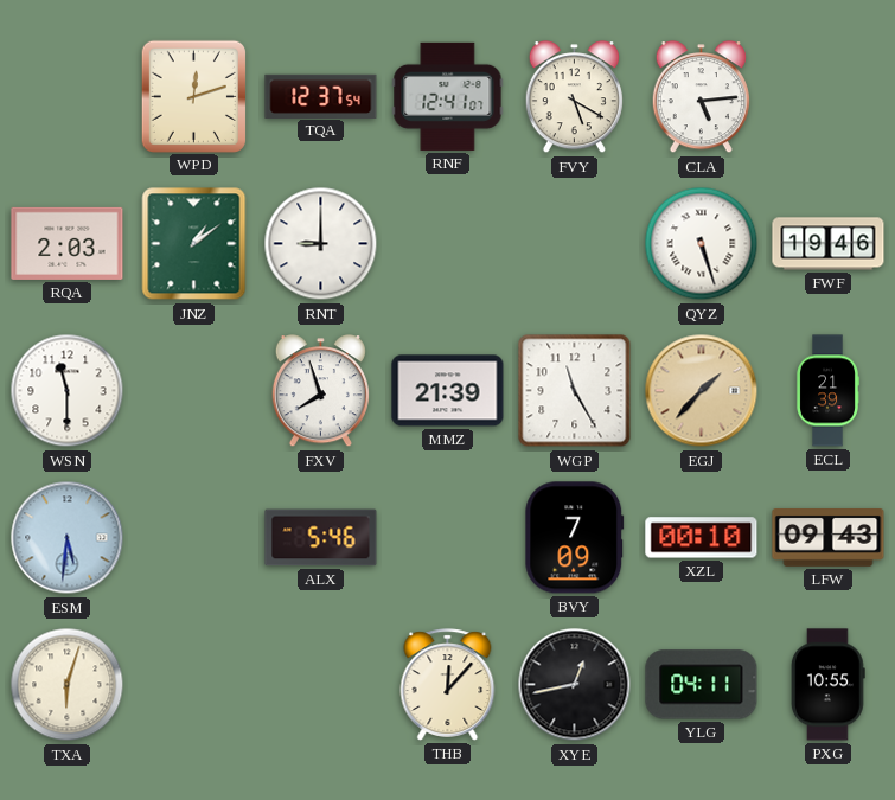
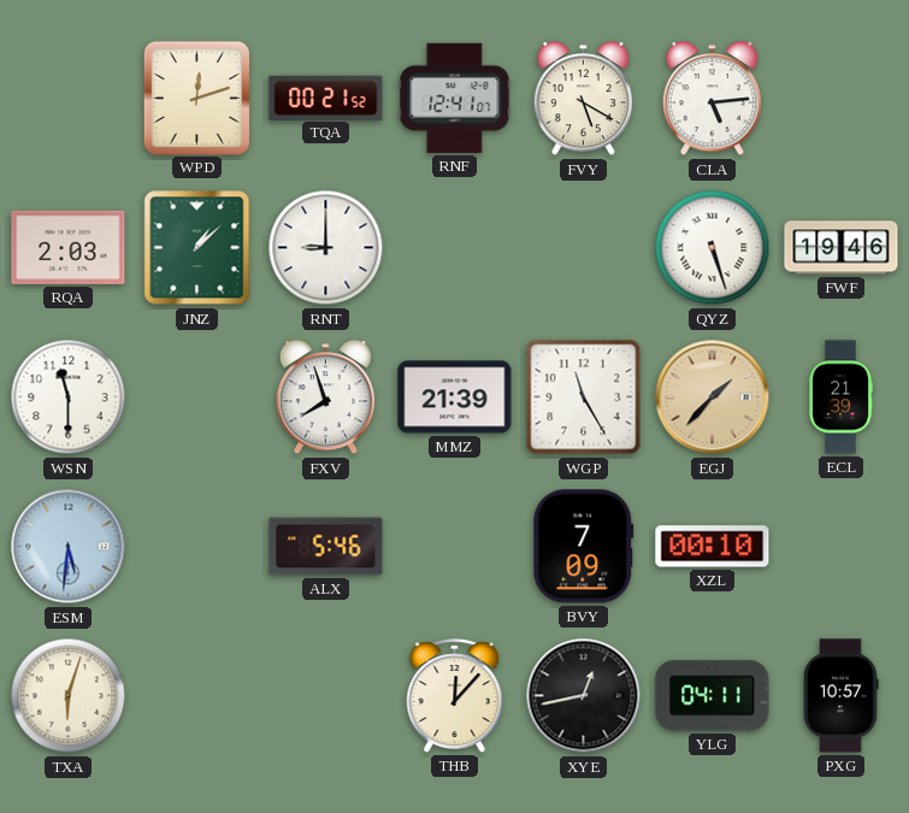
TQA: 12:37 -> 00:21 (326, 98)
JNZ: 1:09 -> 1:08 (197, 248)
LFW: 09:43 -> none (829, 538)
PXG: 10:55 -> 10:57 (840, 696)
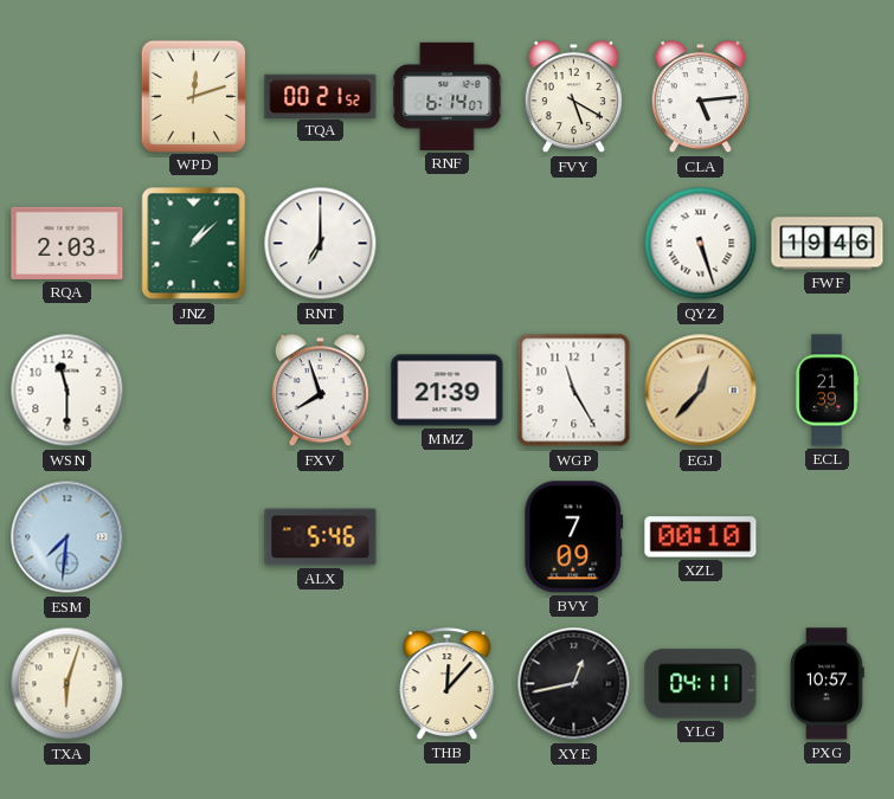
RNF: 12:41 -> 6:14 (448, 96)
RNT: 9:00 -> 7:00 (321, 244)
EGJ: 1:37 -> 12:37 (701, 391)
ESM: 5:31 -> 7:31 (67, 537)
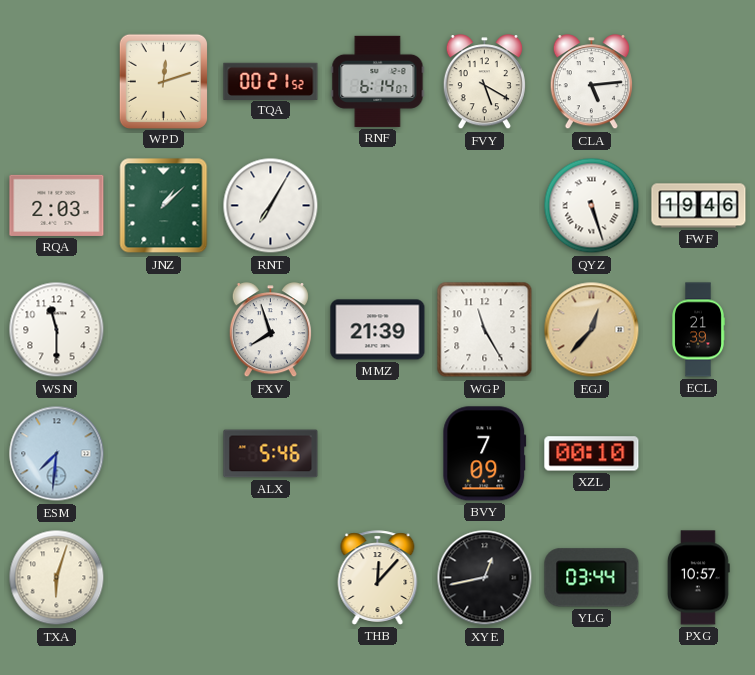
RNT: 7:00 -> 7:05 (271, 206)
YLG: 04:11 -> 03:44 (592, 578)
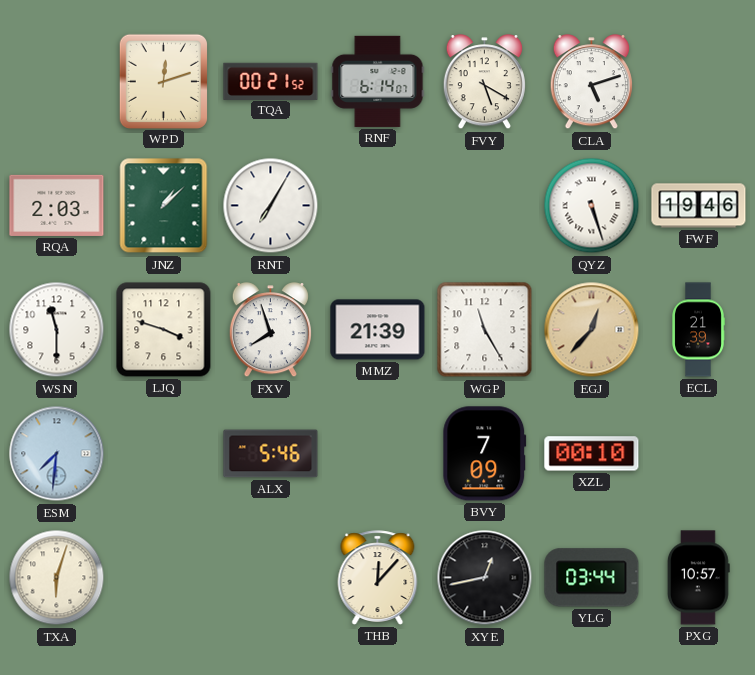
CLA: 5:14 -> 5:12 (591, 82)
LJQ: none -> 3:48 (164, 330)
